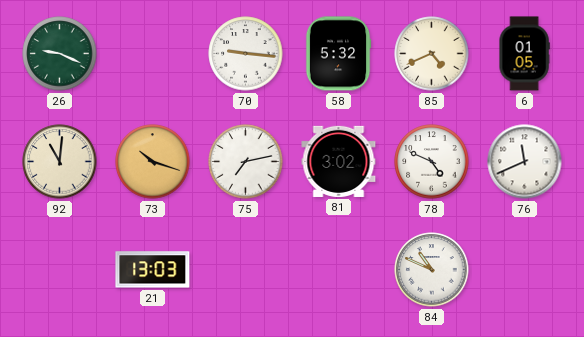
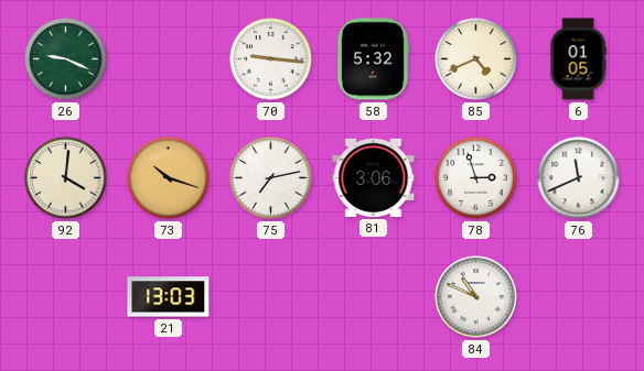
92: 11:01 -> 4:01 (66, 178)
81: 3:02 -> 3:06 (374, 177)
78: 4:49 -> 2:57 (476, 178)
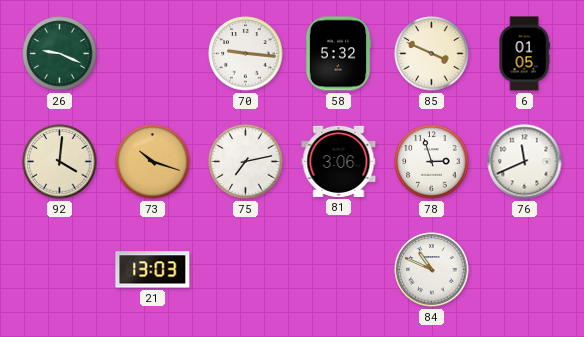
85: 4:41 -> 3:49 (432, 54)
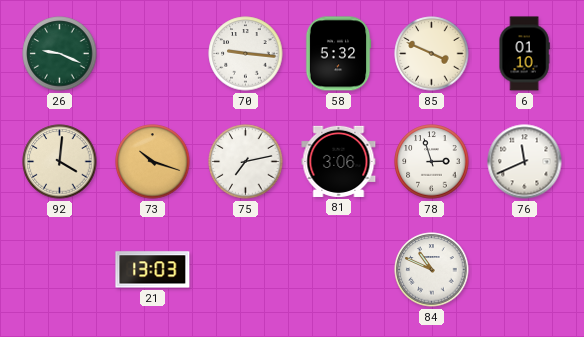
6: 01:05 -> 01:10 (524, 54)
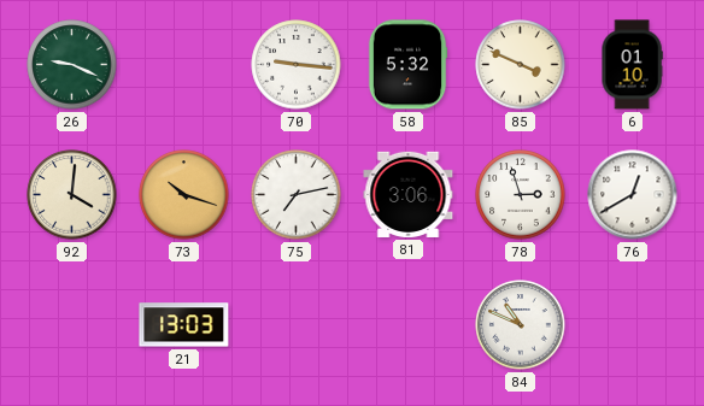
76: 11:41 -> 12:40 (633, 195)
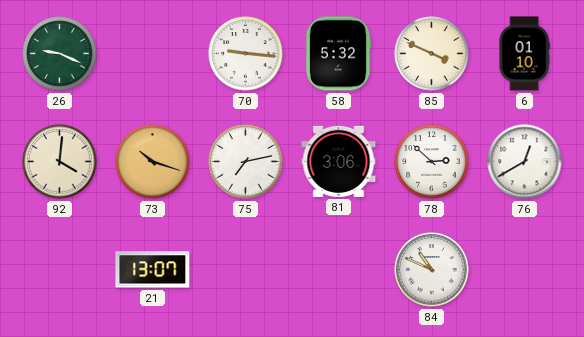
78: 2:57 -> 2:52 (432, 162)
21: 13:03 -> 13:07 (153, 270)
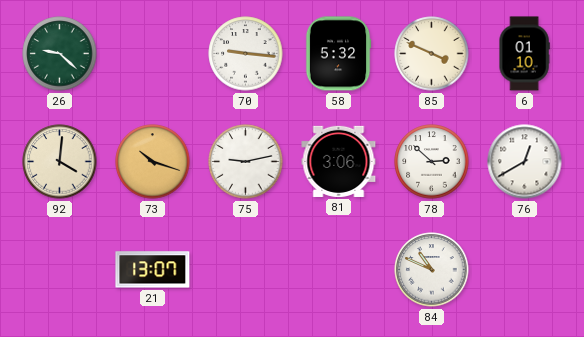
26: 9:19 -> 9:22 (60, 54)
75: 7:13 -> 9:13 (246, 162)
